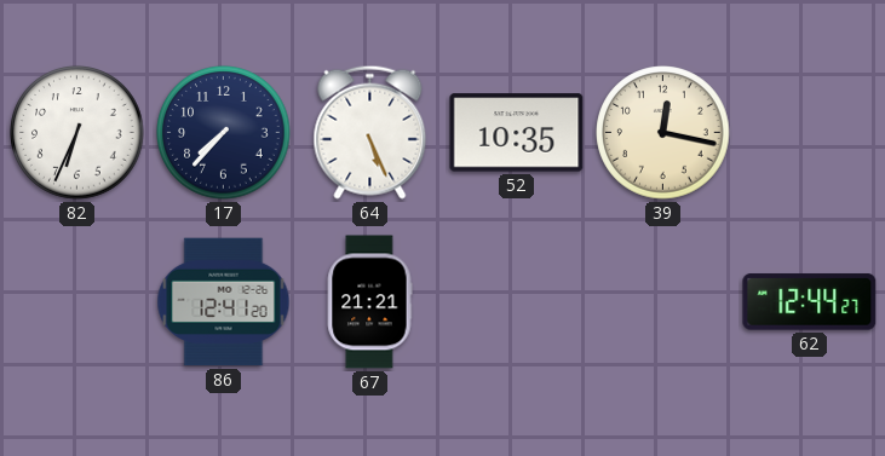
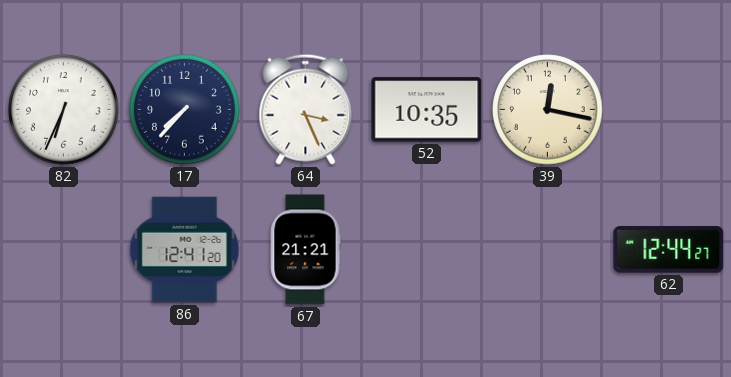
64: 5:26 -> 3:26 (306, 109)
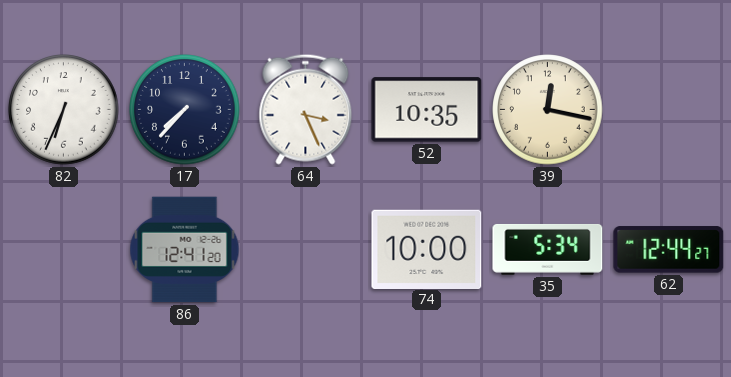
67: 21:21 -> none (305, 250)
74: none -> 10:00 (427, 249)
35: none -> 5:34 (548, 249)
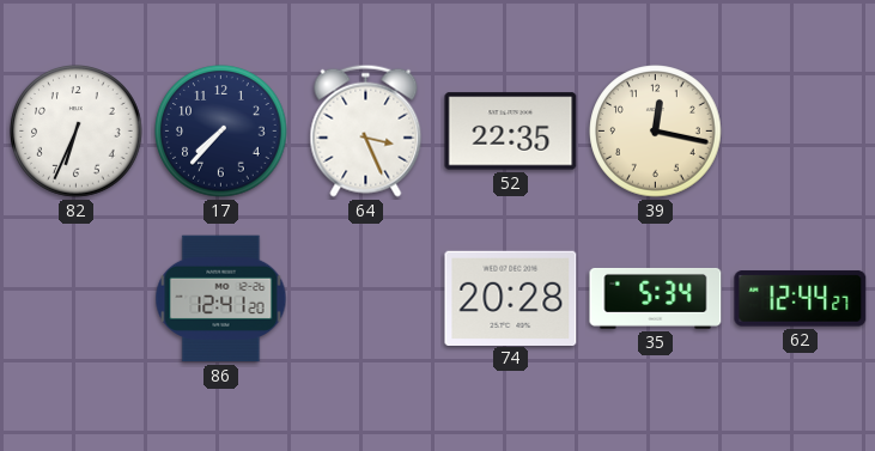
52: 10:35 -> 22:35 (511, 132)
74: 10:00 -> 20:28 (511, 298)
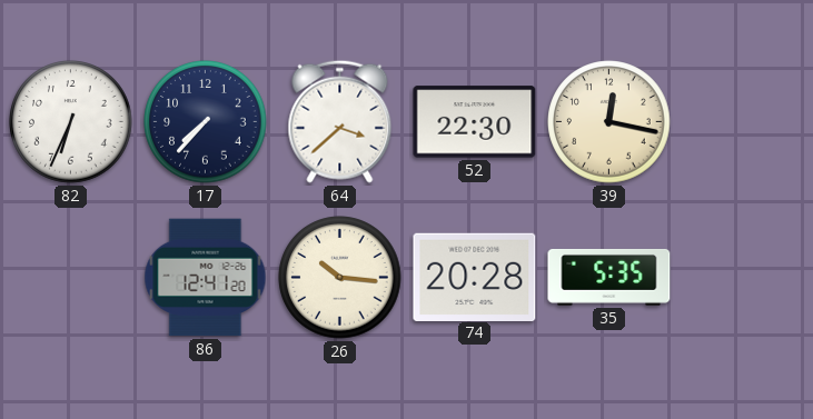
64: 3:26 -> 3:38 (340, 121)
52: 22:35 -> 22:30 (475, 122)
26: none -> 10:16 (340, 278)
35: 5:34 -> 5:35 (609, 277)
62: 12:44 -> none (801, 299)
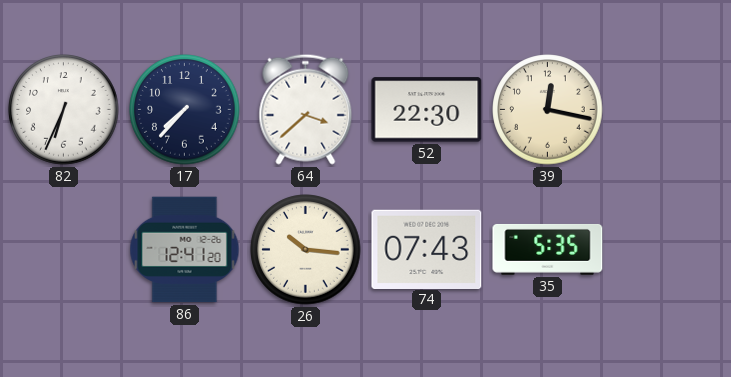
74: 20:28 -> 07:43 (427, 249)
